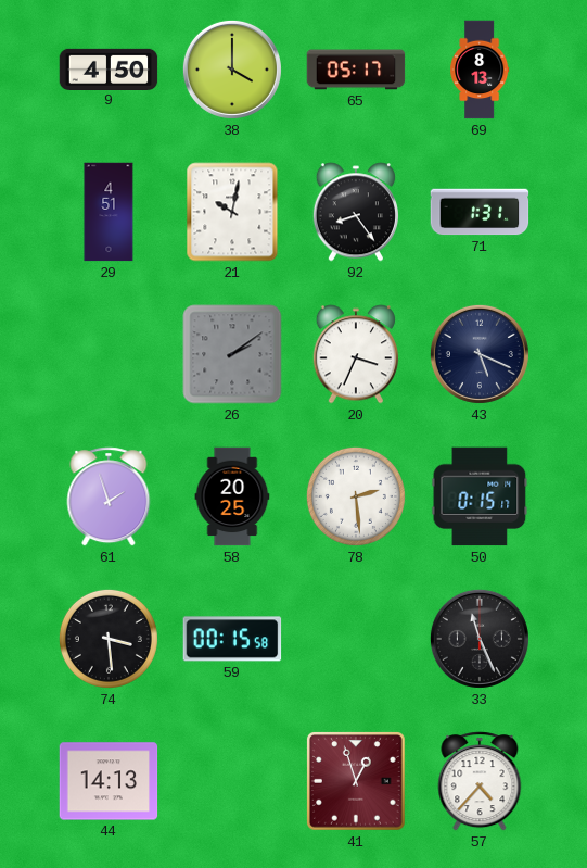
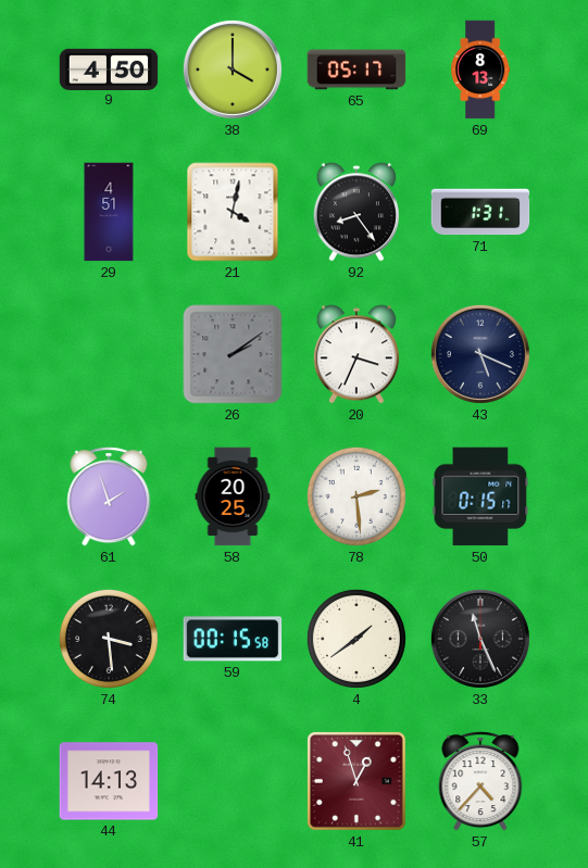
21: 10:02 -> 4:02 (233, 212)
4: none -> 1:39 (356, 639)
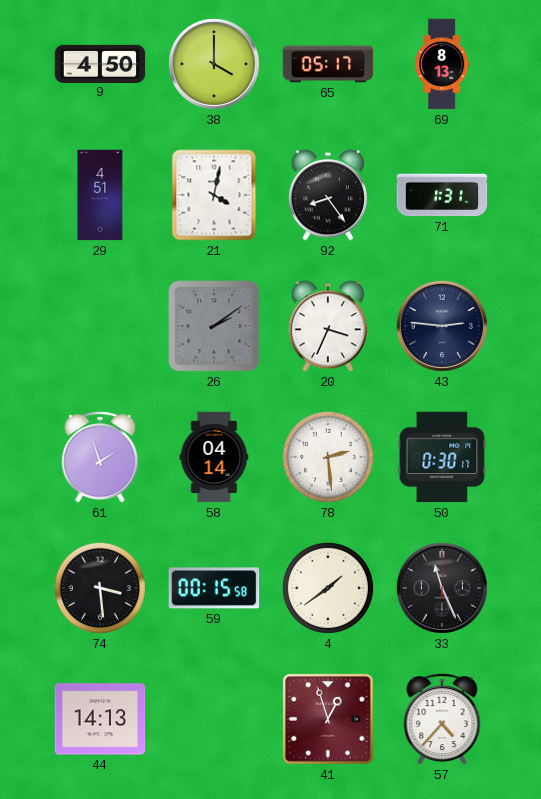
43: 5:19 -> 2:46 (442, 326)
58: 20:25 -> 04:14 (214, 457)
50: 0:15 -> 0:30 (442, 457)
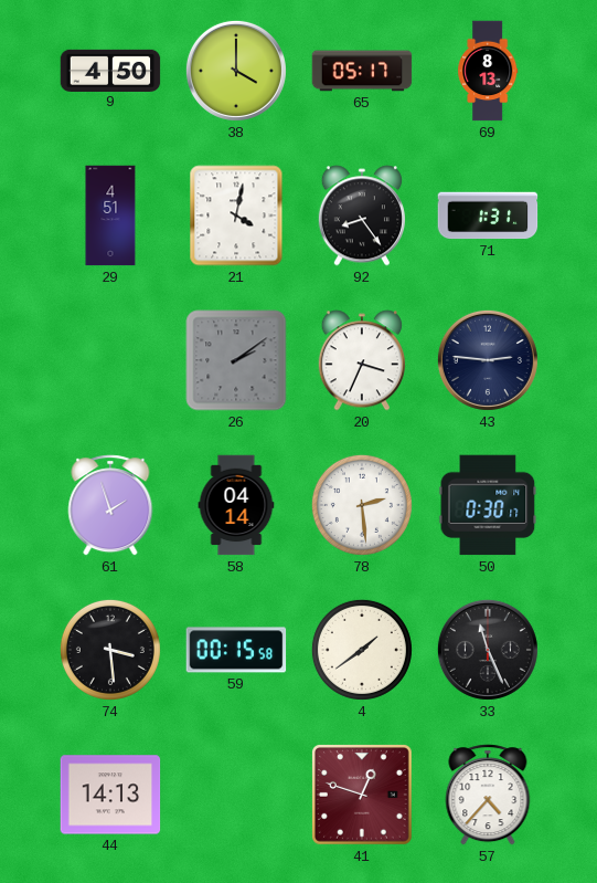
41: 12:57 -> 12:48 (363, 796)
